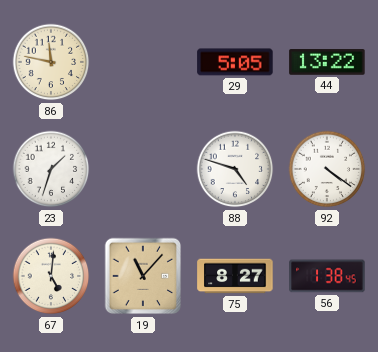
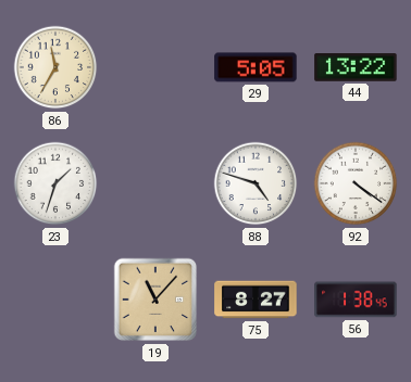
86: 11:47 -> 11:35 (55, 67)
67: 5:01 -> none (51, 276)
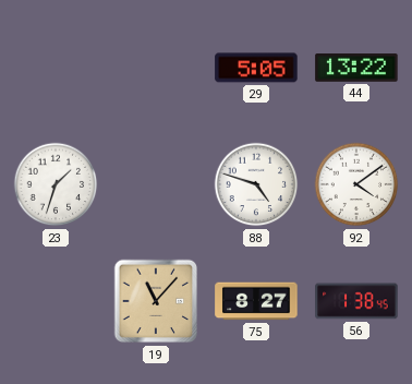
86: 11:35 -> none (55, 67)
92: 4:21 -> 4:09 (356, 184)
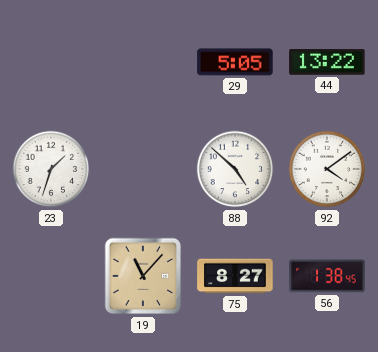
88: 4:48 -> 4:52 (235, 169)
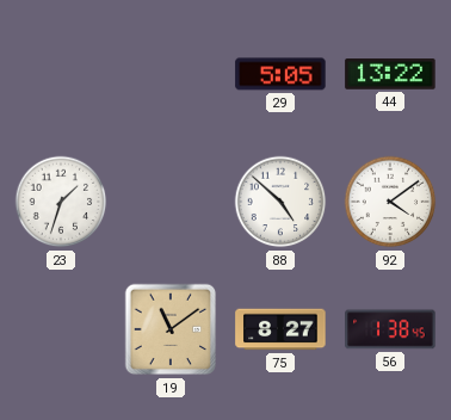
19: 11:07 -> 11:09 (171, 329)
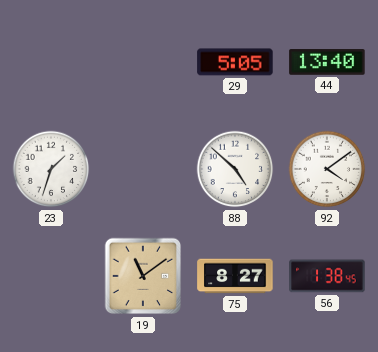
44: 13:22 -> 13:40 (327, 62)
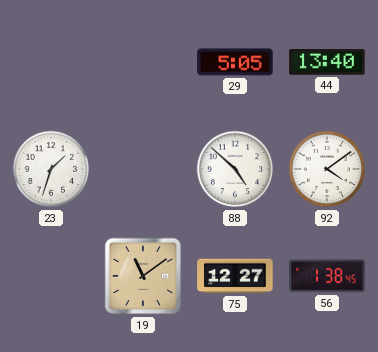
75: 8:27 -> 12:27 (235, 276)
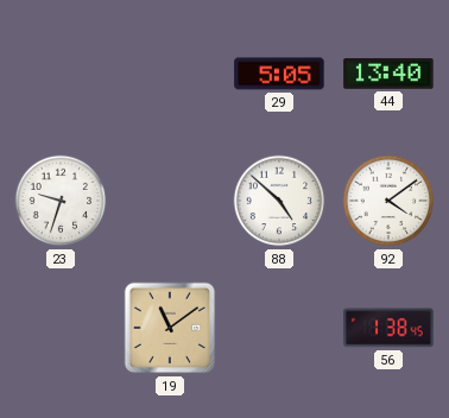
23: 1:33 -> 9:33 (61, 201)
75: 12:27 -> none (235, 276)
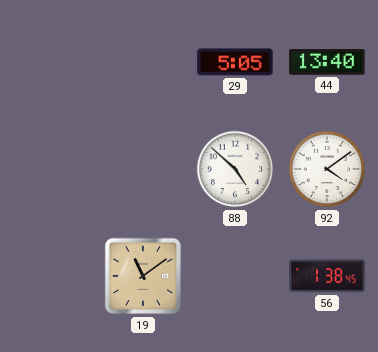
23: 9:33 -> none (61, 201)
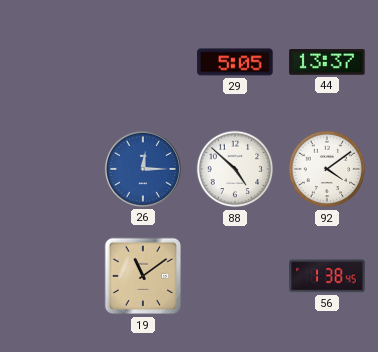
44: 13:40 -> 13:37 (327, 62)
26: none -> 12:15 (143, 169)
